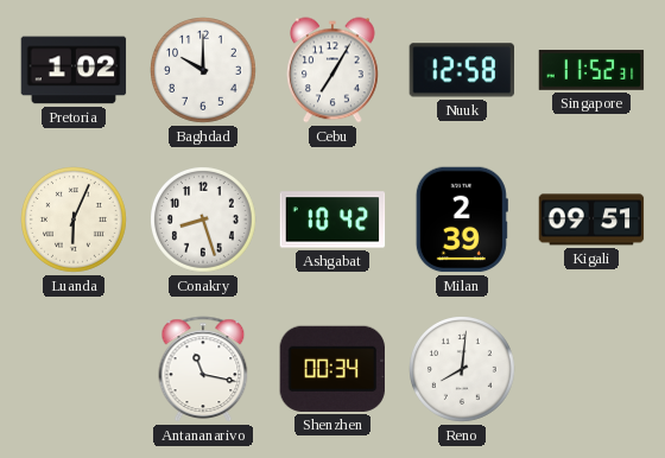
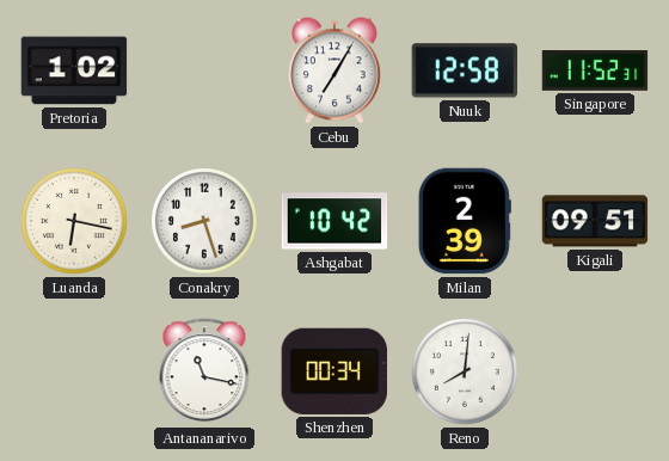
Baghdad: 10:00 -> none (204, 71)
Luanda: 6:04 -> 6:17 (75, 222)
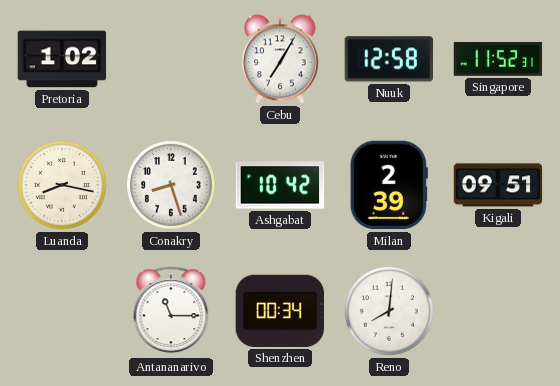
Luanda: 6:17 -> 8:17 (63, 186)
Antananarivo: 11:17 -> 11:15 (171, 311)
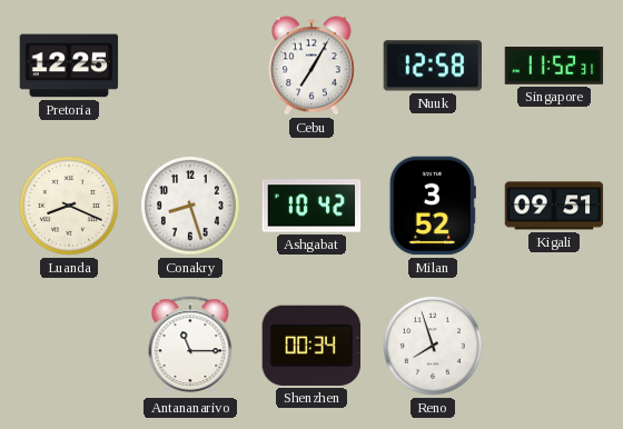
Pretoria: 1:02 -> 12:25 (69, 66)
Luanda: 8:17 -> 8:19 (70, 207)
Milan: 2:39 -> 3:52 (433, 206)
Reno: 8:01 -> 7:57 (434, 347)
